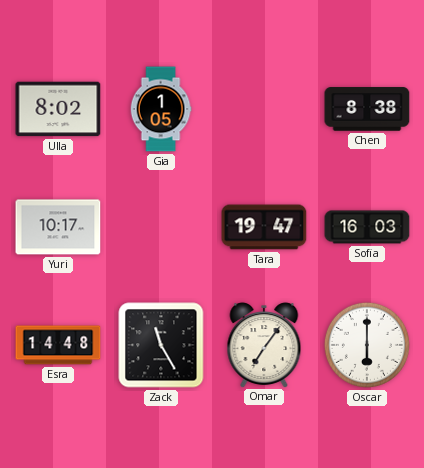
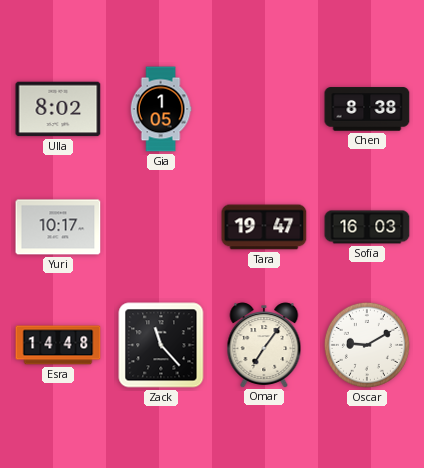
Zack: 11:25 -> 11:23 (161, 345)
Oscar: 6:00 -> 9:10 (367, 345)
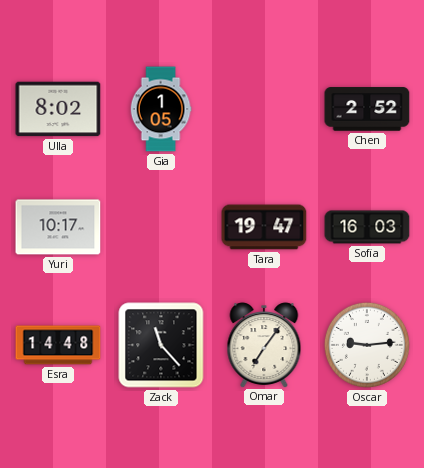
Chen: 8:38 -> 2:52 (367, 109)
Oscar: 9:10 -> 9:14 (367, 345)
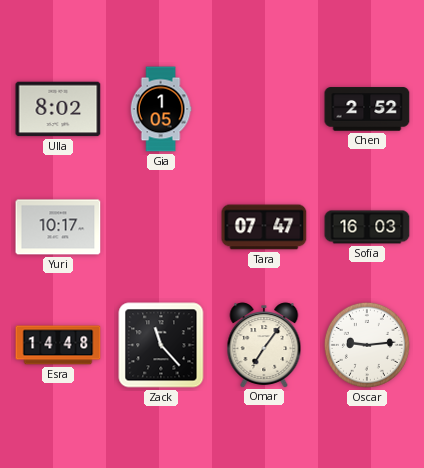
Tara: 19:47 -> 07:47 (264, 227)
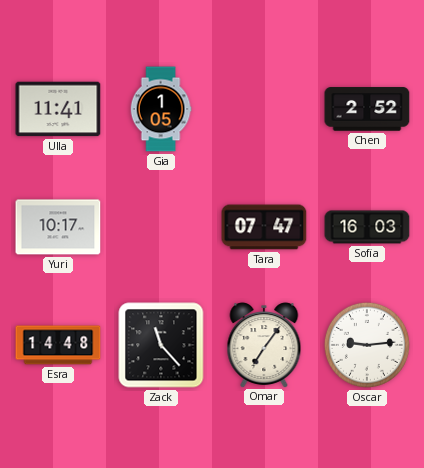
Ulla: 8:02 -> 11:41 (58, 109)
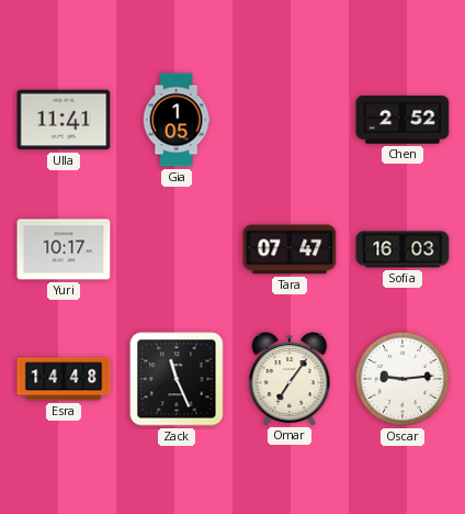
Zack: 11:23 -> 11:26 (177, 379)
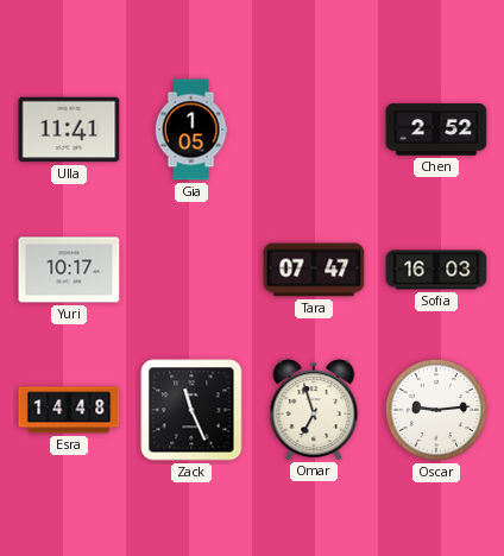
Omar: 7:06 -> 6:57 (314, 410)
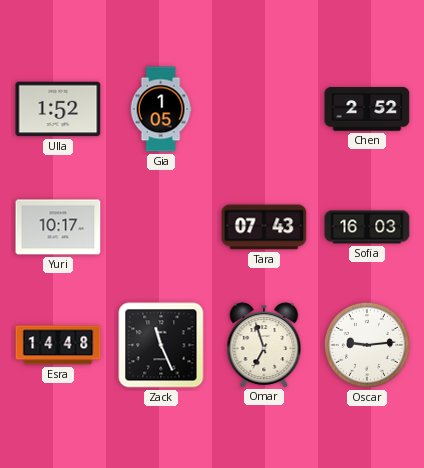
Ulla: 11:41 -> 1:52 (58, 109)
Tara: 07:47 -> 07:43 (264, 227)
